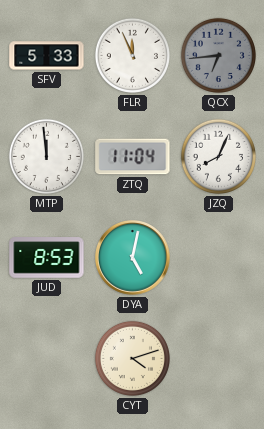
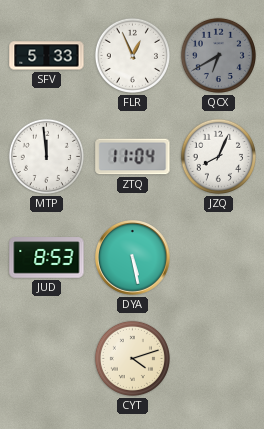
FLR: 11:56 -> 12:56 (132, 55)
QCX: 6:44 -> 6:40 (218, 55)
DYA: 5:02 -> 5:28 (133, 258)
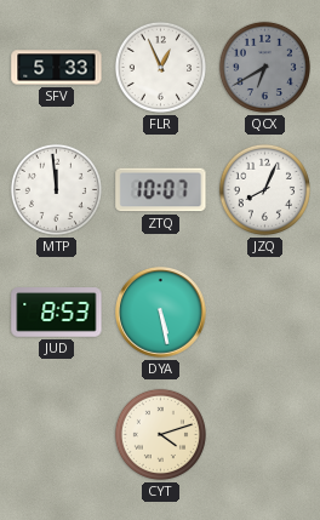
ZTQ: 11:04 -> 10:07 (161, 190)
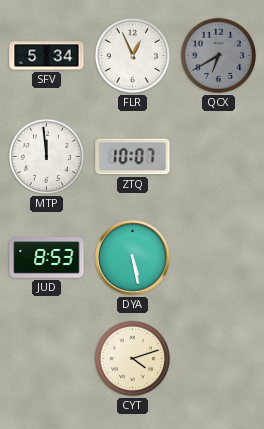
SFV: 5:33 -> 5:34 (47, 56)
JZQ: 8:04 -> none (264, 189)
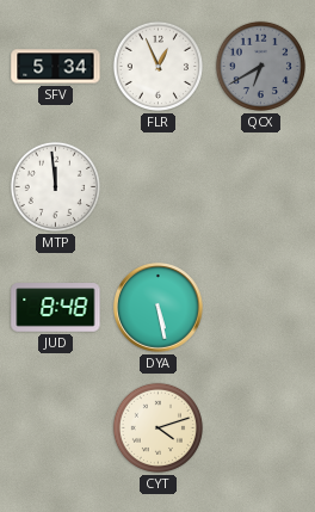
ZTQ: 10:07 -> none (133, 157)
JUD: 8:53 -> 8:48 (56, 308)
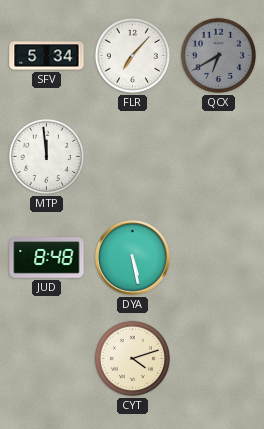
FLR: 12:56 -> 7:07 (132, 55)
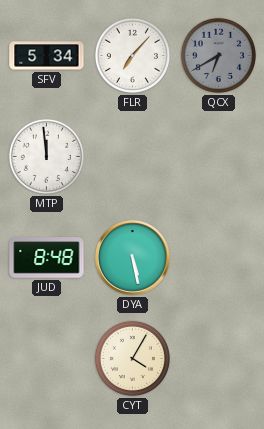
CYT: 4:12 -> 4:05 (132, 358)
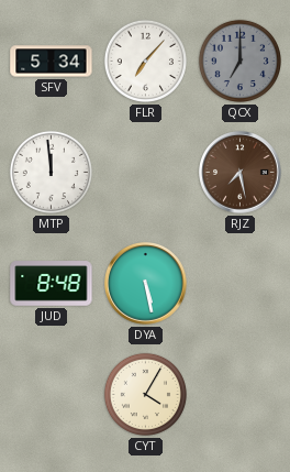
QCX: 6:40 -> 7:00 (239, 61)
RJZ: none -> 7:28 (241, 173)
